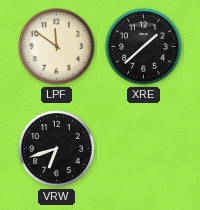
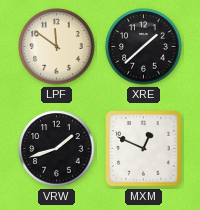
VRW: 6:42 -> 1:42 (57, 149)
MXM: none -> 12:49 (144, 149)
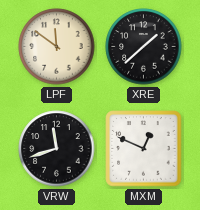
VRW: 1:42 -> 11:42 (57, 149)
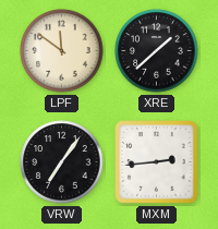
VRW: 11:42 -> 7:06 (62, 162)
MXM: 12:49 -> 2:44 (157, 162)
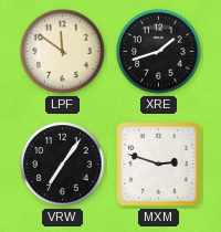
XRE: 1:38 -> 1:42 (159, 52)
MXM: 2:44 -> 2:48 (159, 165)
